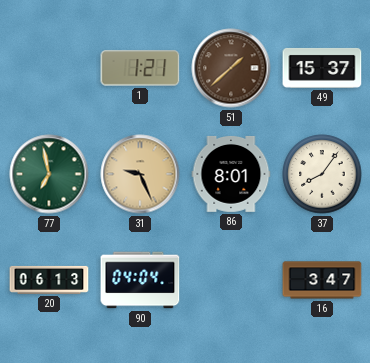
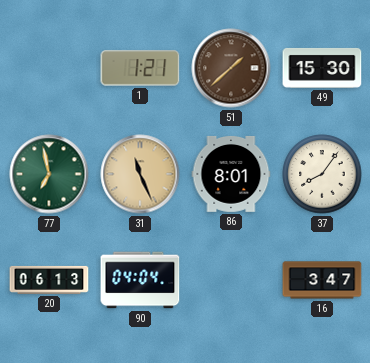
49: 15:37 -> 15:30 (322, 68)
31: 9:26 -> 11:26 (140, 174)
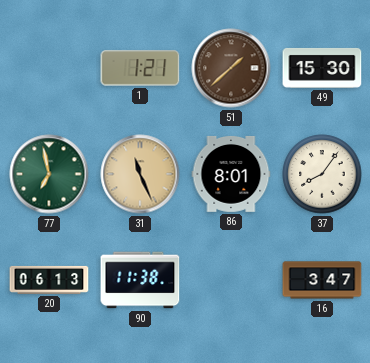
90: 04:04 -> 11:38 (140, 280)
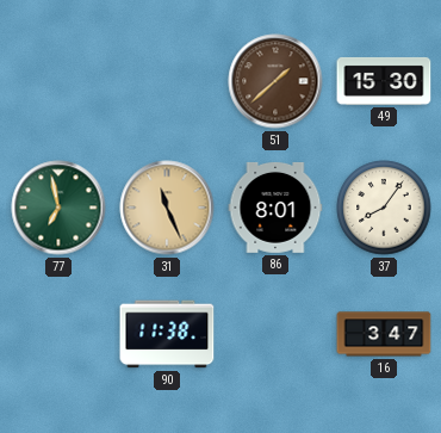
1: 1:21 -> none (140, 68)
20: 06:13 -> none (49, 280)
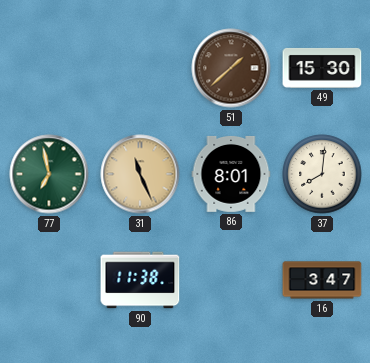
37: 8:06 -> 8:01 (322, 174)
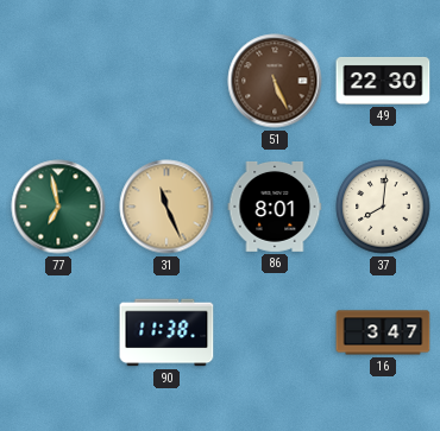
51: 1:38 -> 5:26 (275, 81)
49: 15:30 -> 22:30 (383, 81)
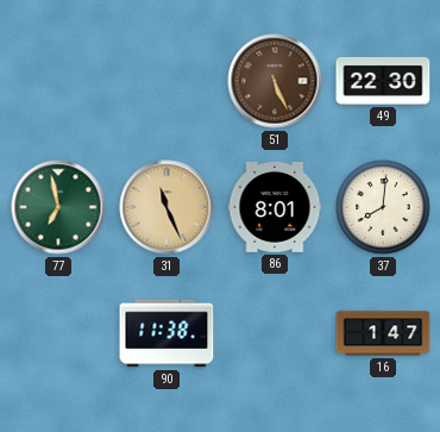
16: 3:47 -> 1:47 (383, 333)
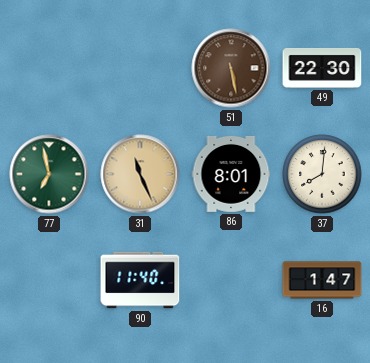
51: 5:26 -> 5:28 (231, 68)
90: 11:38 -> 11:40 (140, 280)
